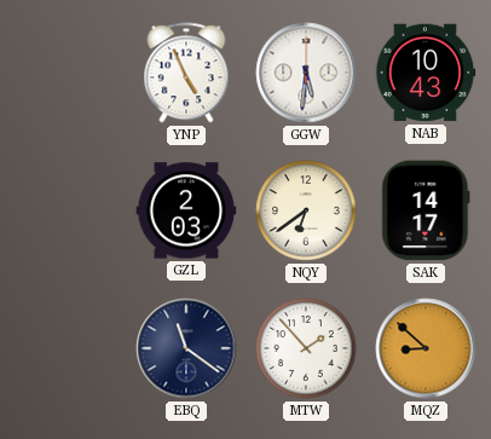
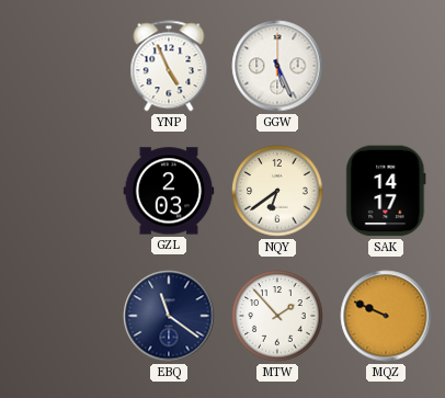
GGW: 5:31 -> 5:26 (277, 66)
NAB: 10:43 -> none (426, 73)
MQZ: 8:52 -> 9:49 (386, 316)
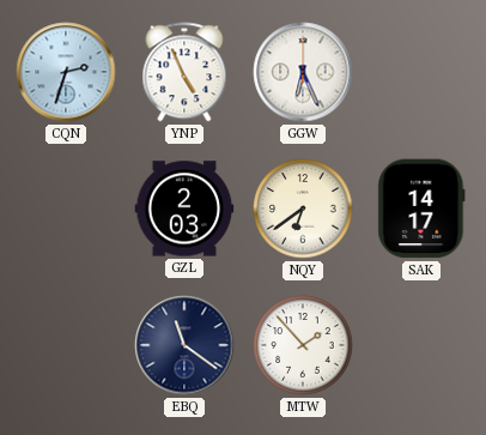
CQN: none -> 2:33 (66, 72)
GGW: 5:26 -> 6:26 (303, 72)
MQZ: 9:49 -> none (386, 316)
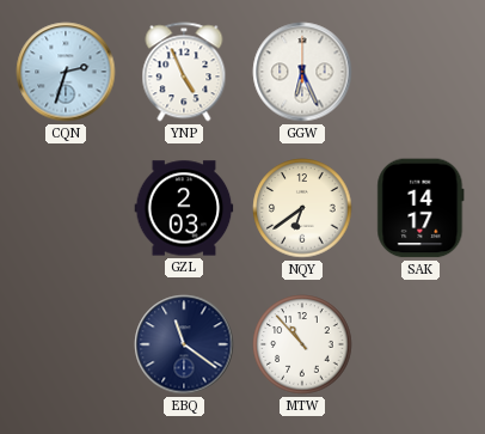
MTW: 1:53 -> 10:53 (302, 344)
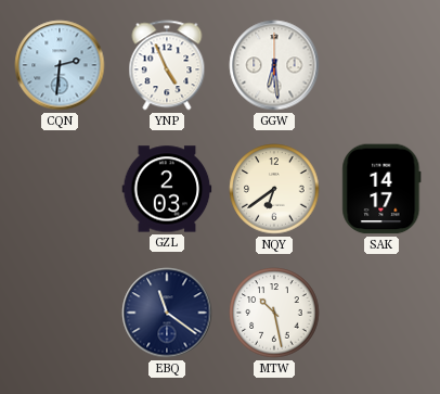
CQN: 2:33 -> 2:31 (60, 65)
GGW: 6:26 -> 6:29 (274, 65)
MTW: 10:53 -> 10:28 (274, 313)
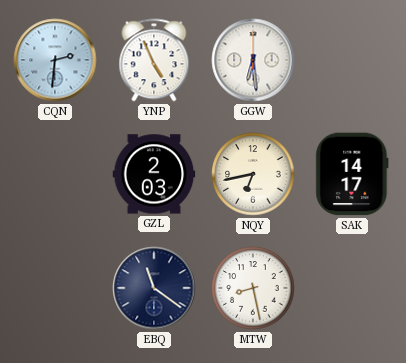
NQY: 6:39 -> 6:43 (253, 174)
MTW: 10:28 -> 8:28 (253, 288)
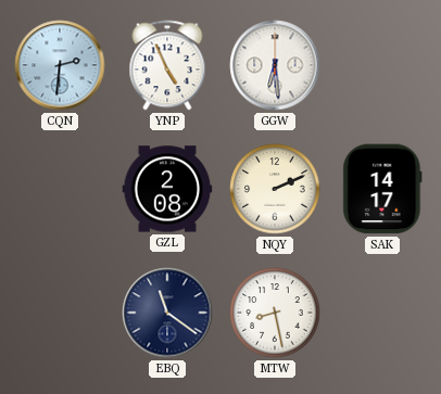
GZL: 2:03 -> 2:08 (167, 189)
NQY: 6:43 -> 2:11 (275, 189)
